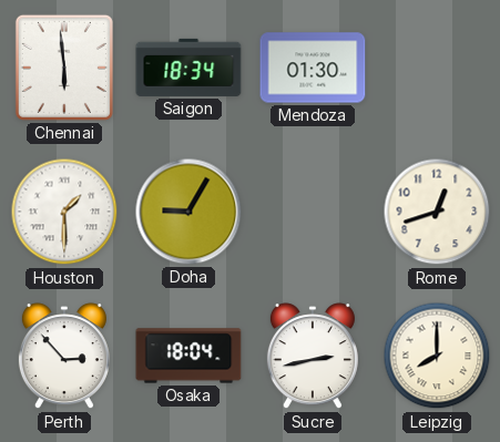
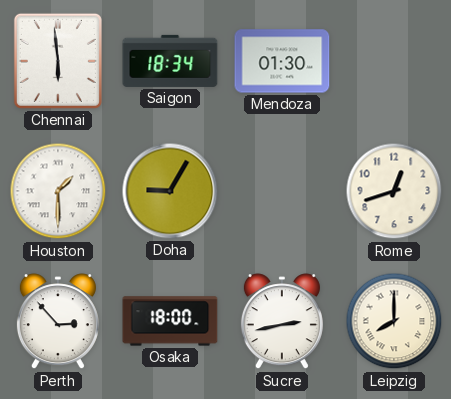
Osaka: 18:04 -> 18:00 (170, 321)
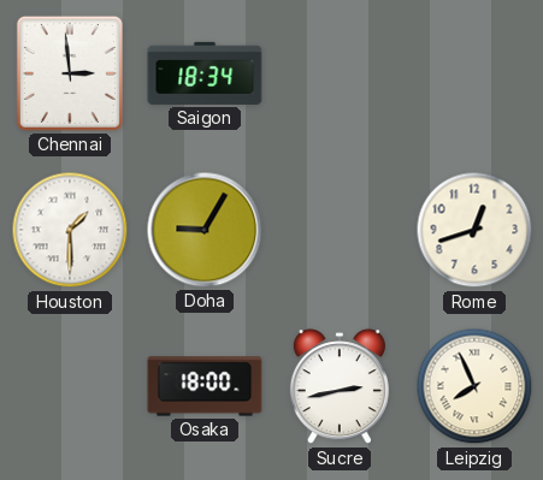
Chennai: 5:59 -> 2:59 (70, 73)
Mendoza: 01:30 -> none (282, 61)
Perth: 2:53 -> none (58, 322)
Leipzig: 8:00 -> 7:56 (474, 386)
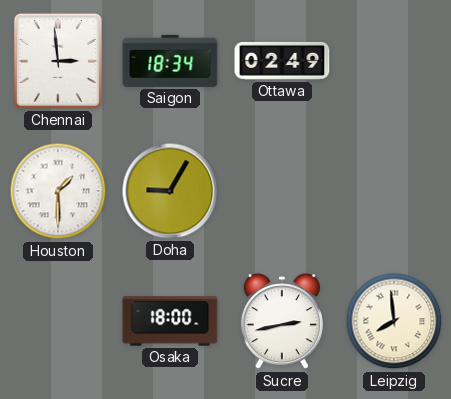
Ottawa: none -> 02:49 (282, 61)
Rome: 12:42 -> none (474, 230)
Leipzig: 7:56 -> 7:59 (394, 321)
